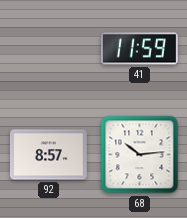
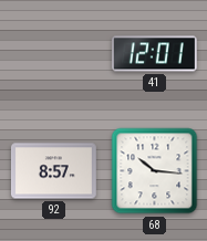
41: 11:59 -> 12:01 (154, 54)
68: 10:14 -> 10:16 (155, 171)
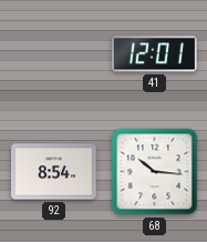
92: 8:57 -> 8:54 (53, 172)
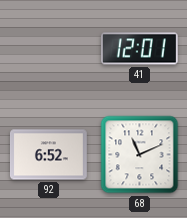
92: 8:54 -> 6:52 (48, 155)
68: 10:16 -> 11:11 (140, 155)
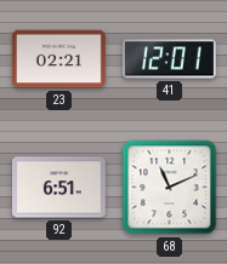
23: none -> 02:21 (58, 59)
92: 6:52 -> 6:51 (58, 188)
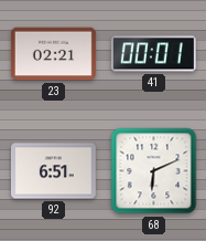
41: 12:01 -> 00:01 (153, 54)
68: 11:11 -> 6:11 (154, 171)
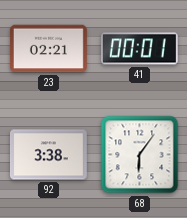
92: 6:51 -> 3:38 (48, 155)
68: 6:11 -> 6:06 (140, 155)
